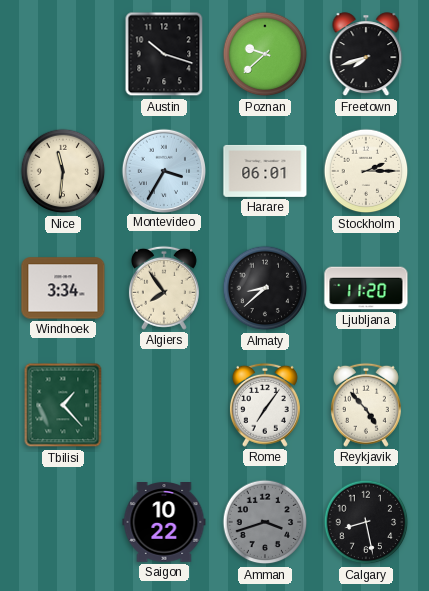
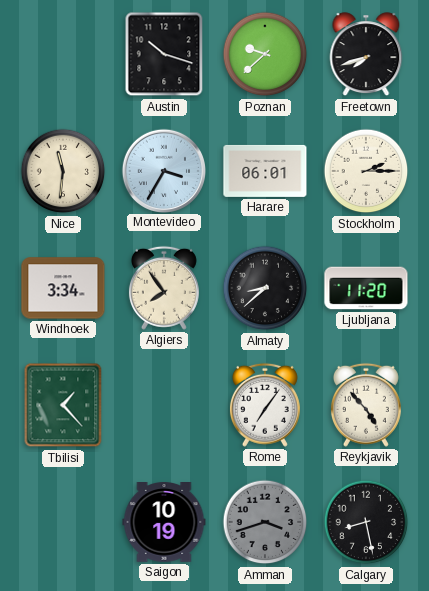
Saigon: 10:22 -> 10:19 (164, 523)
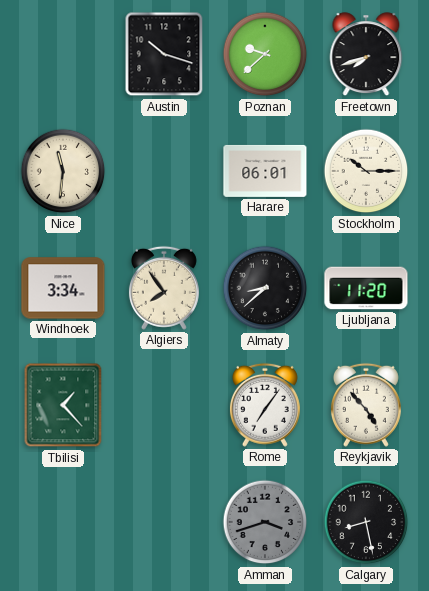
Montevideo: 3:35 -> none (163, 170)
Stockholm: 2:15 -> 10:15 (366, 171)
Saigon: 10:19 -> none (164, 523)
